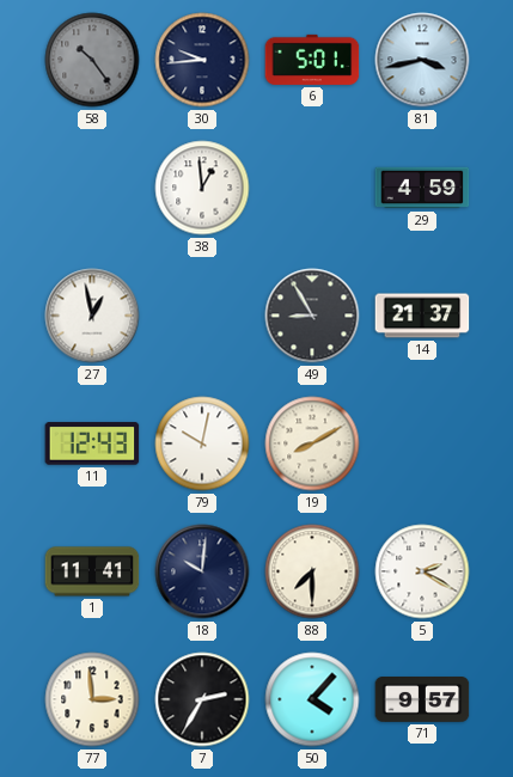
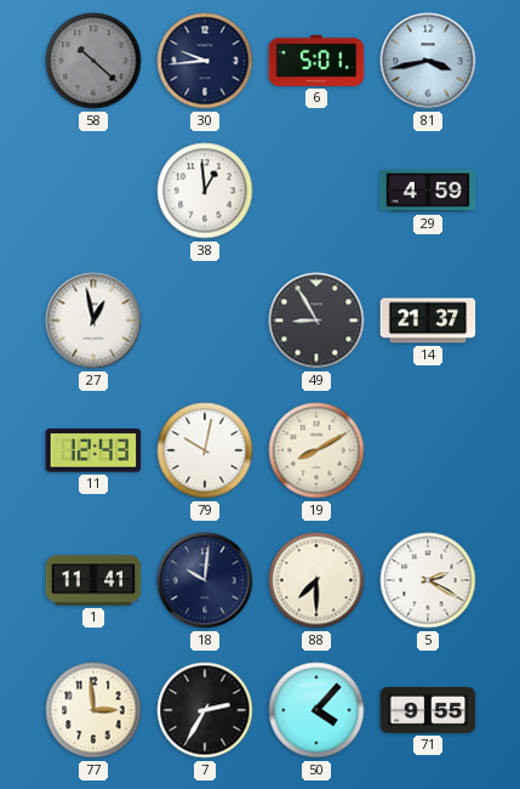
58: 10:24 -> 10:22 (93, 61)
71: 9:57 -> 9:55 (428, 711)
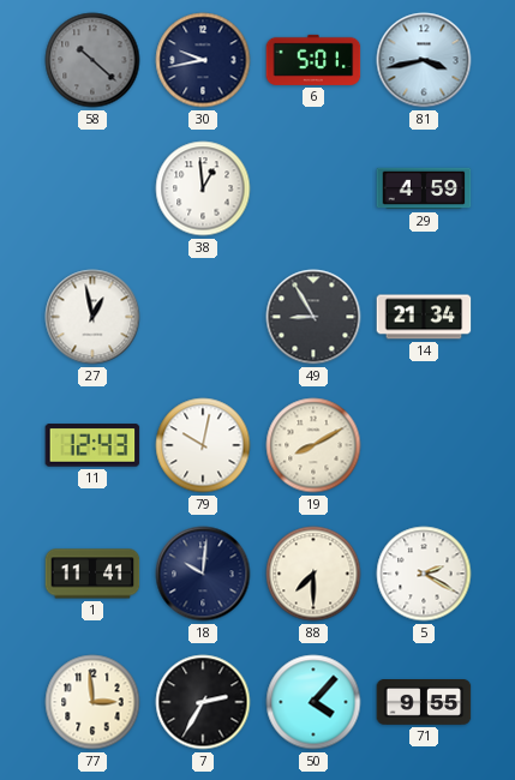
30: 9:44 -> 9:43 (203, 60)
14: 21:37 -> 21:34 (424, 317)
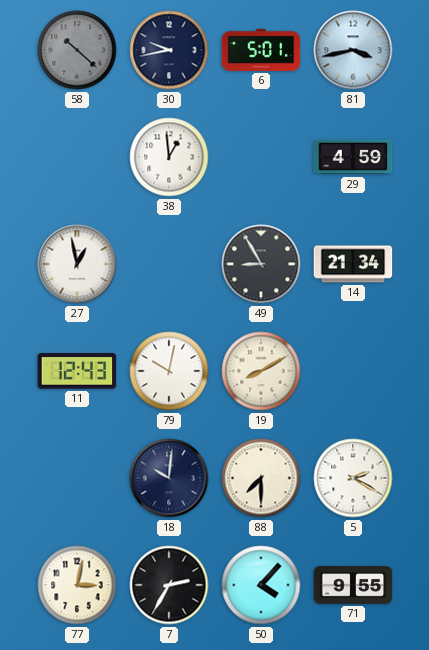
1: 11:41 -> none (92, 574)
77: 2:59 -> 3:02 (77, 585)
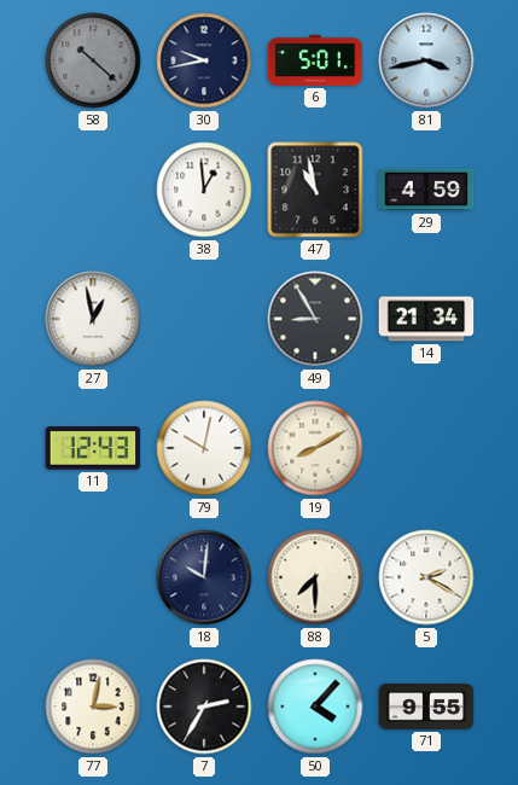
47: none -> 10:58 (315, 190)
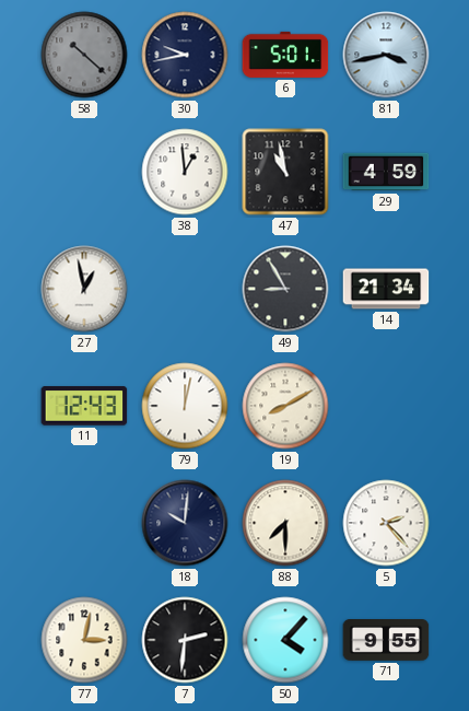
79: 10:02 -> 12:02 (185, 406)
5: 2:20 -> 2:23 (386, 523)
7: 2:35 -> 2:31 (185, 640)
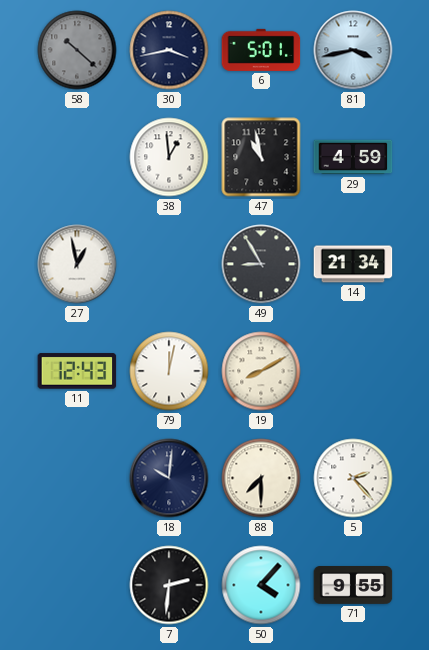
30: 9:43 -> 3:43 (169, 50)
77: 3:02 -> none (84, 640)
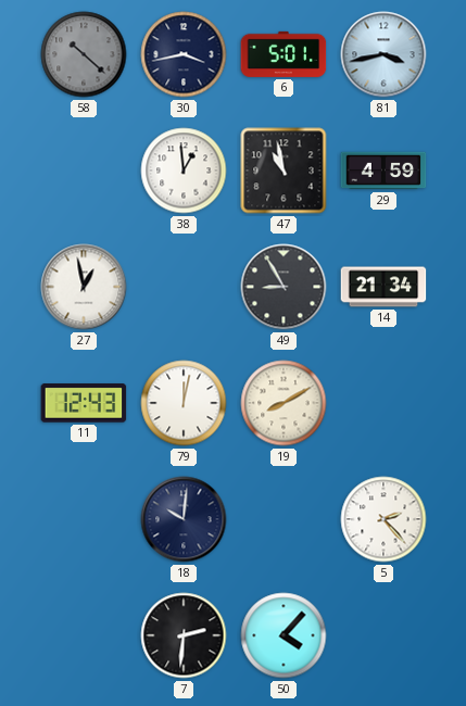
88: 7:30 -> none (261, 478)
71: 9:55 -> none (353, 586)
